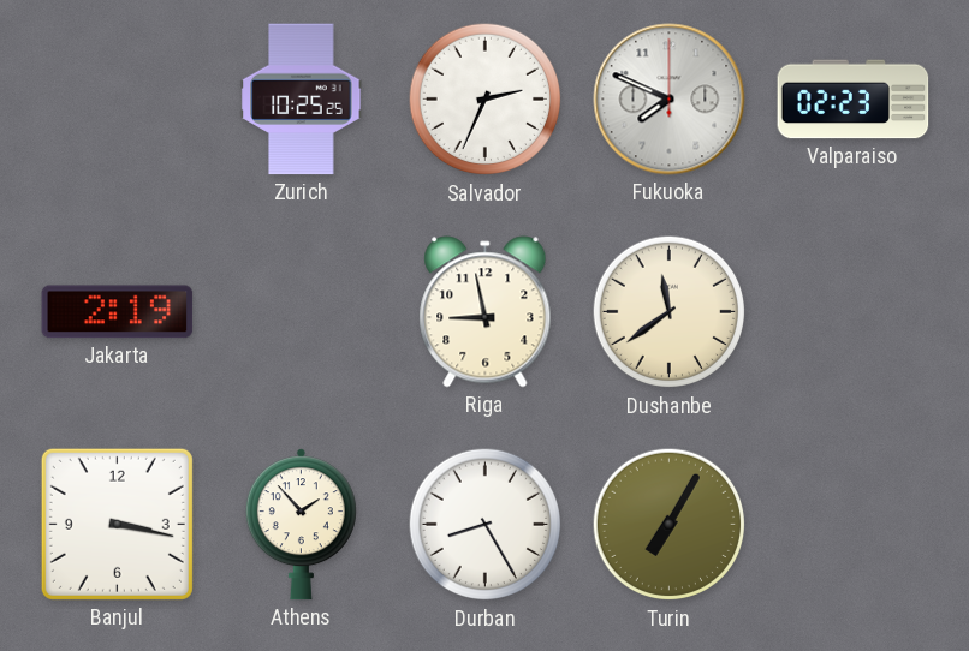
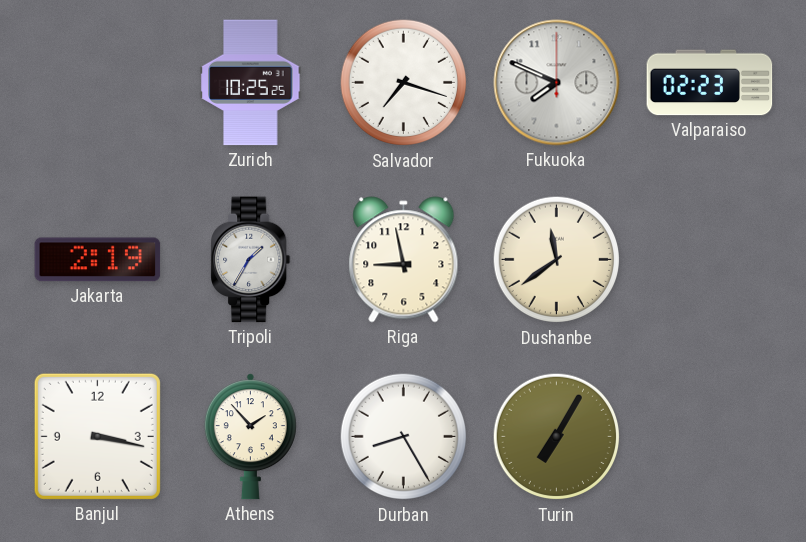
Salvador: 2:34 -> 7:18 (404, 83)
Tripoli: none -> 1:35 (251, 260)
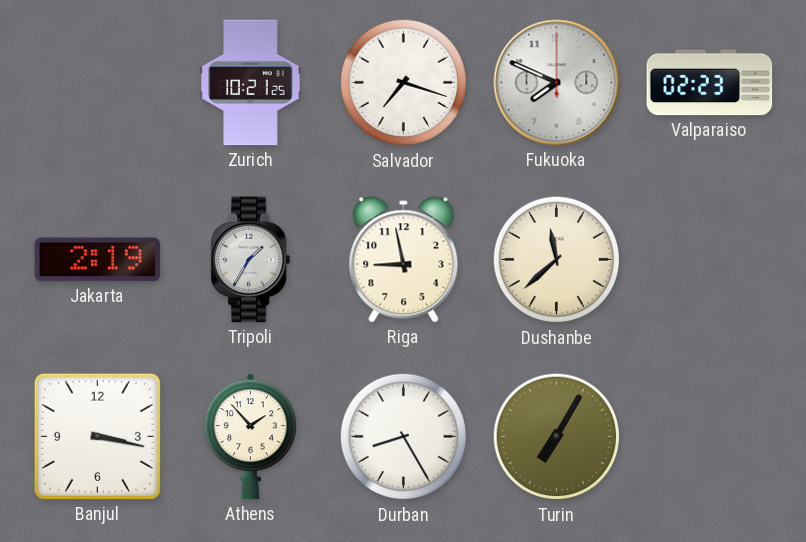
Zurich: 10:25 -> 10:21 (251, 83)
Dushanbe: 11:39 -> 11:38 (557, 260)
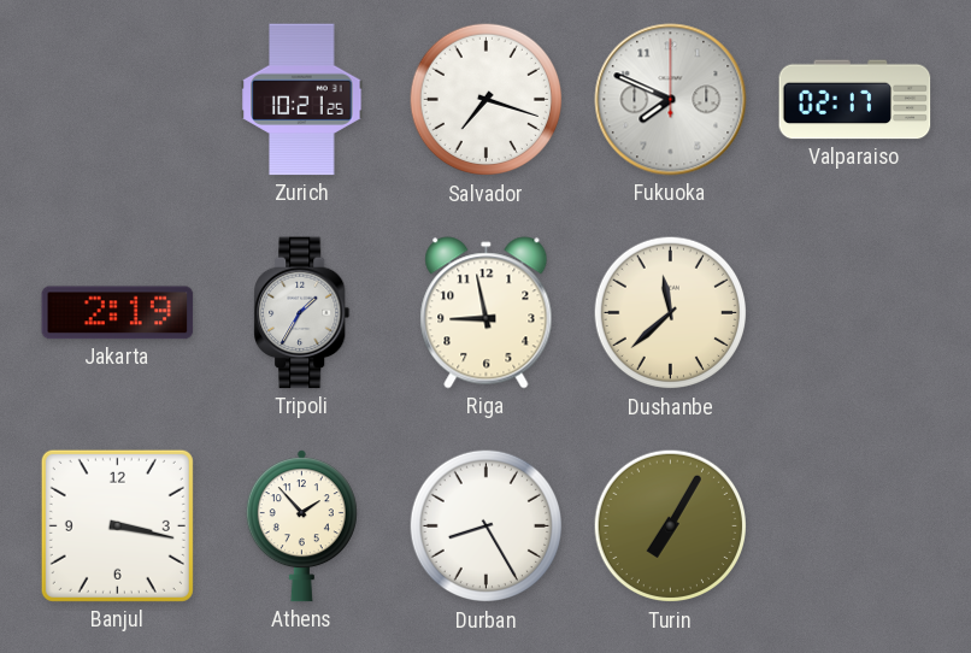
Valparaiso: 02:23 -> 02:17 (855, 100)
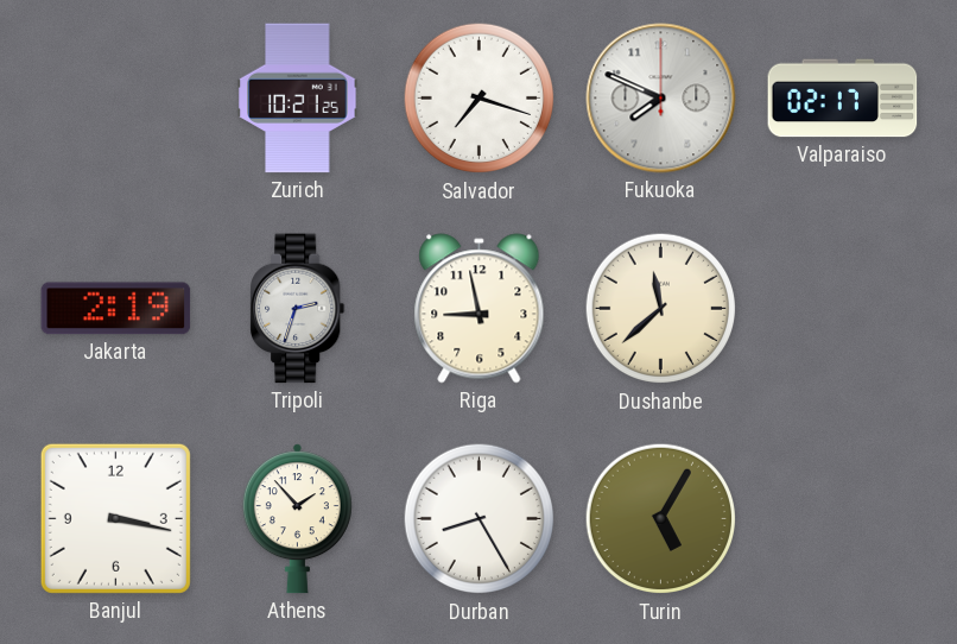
Tripoli: 1:35 -> 2:33 (298, 309)
Turin: 7:05 -> 5:05 (661, 519)
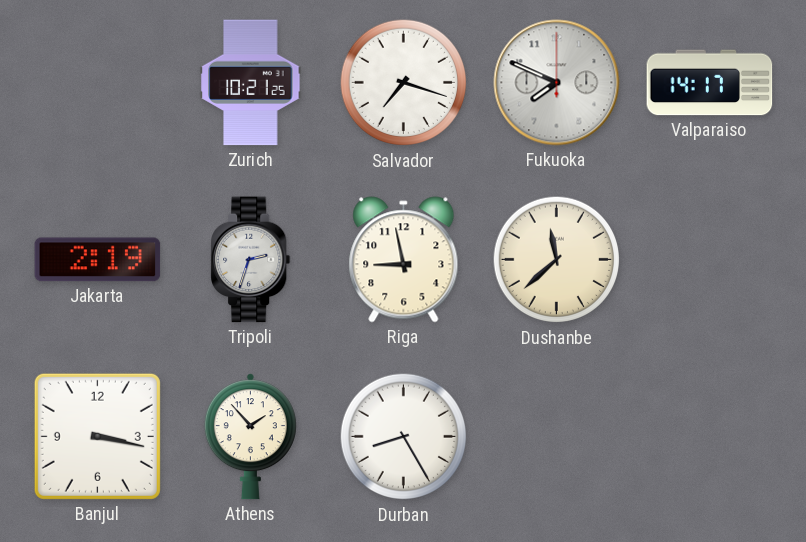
Valparaiso: 02:17 -> 14:17 (710, 83)
Turin: 5:05 -> none (661, 519)
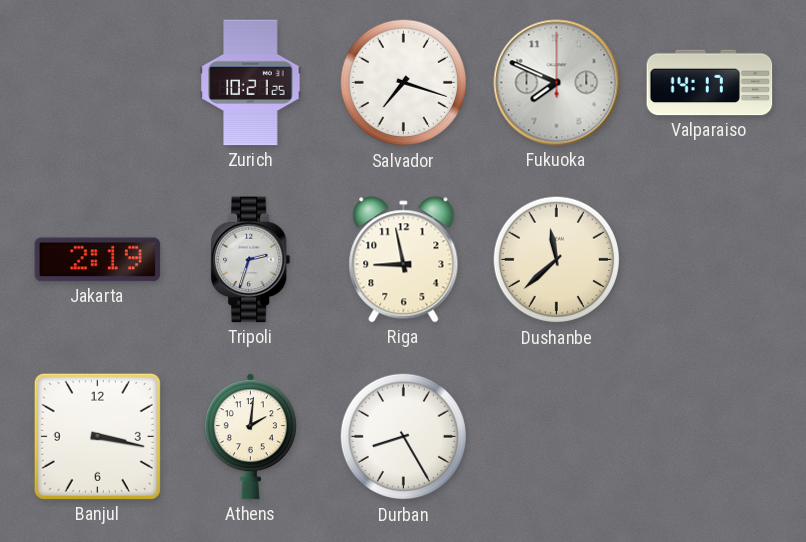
Athens: 1:53 -> 2:01 (250, 437)
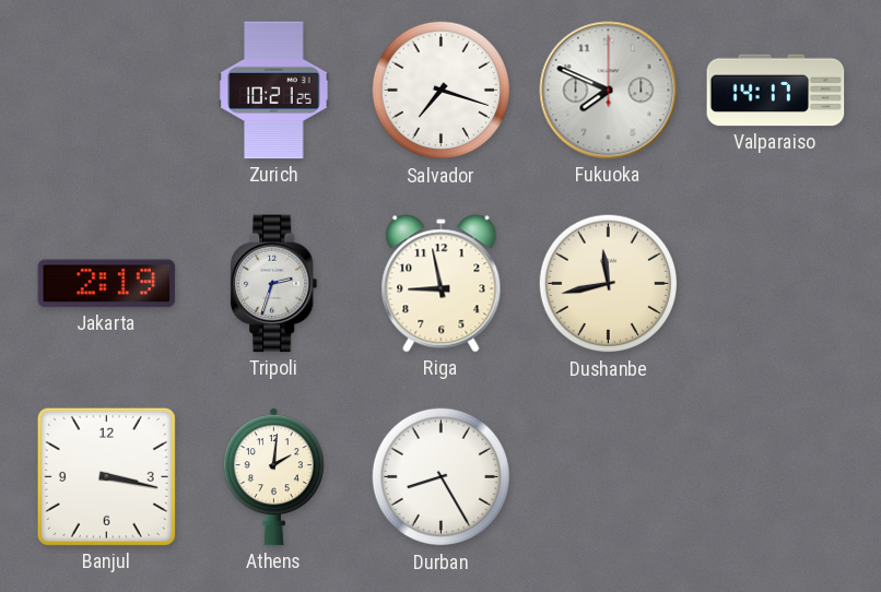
Dushanbe: 11:38 -> 11:43 (609, 284)
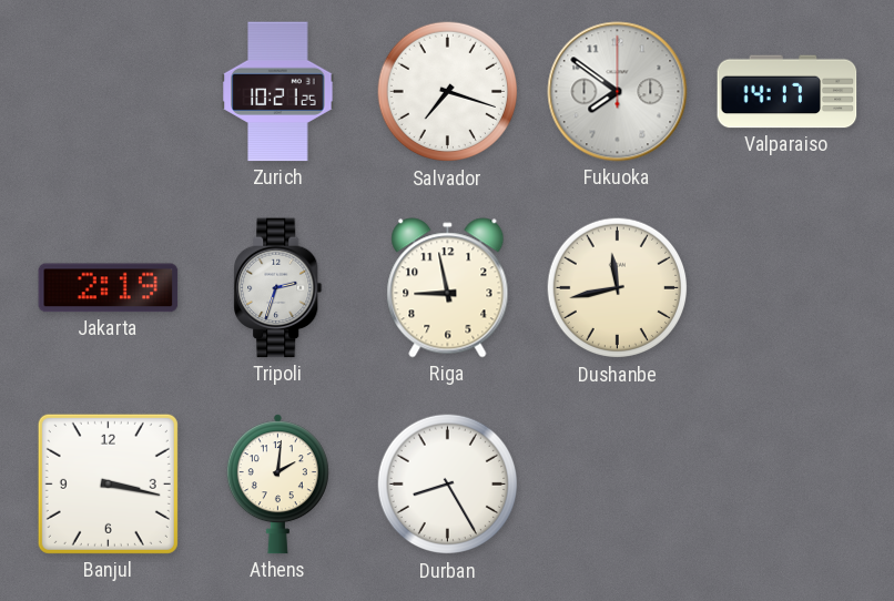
Fukuoka: 7:49 -> 7:51 (618, 92)
